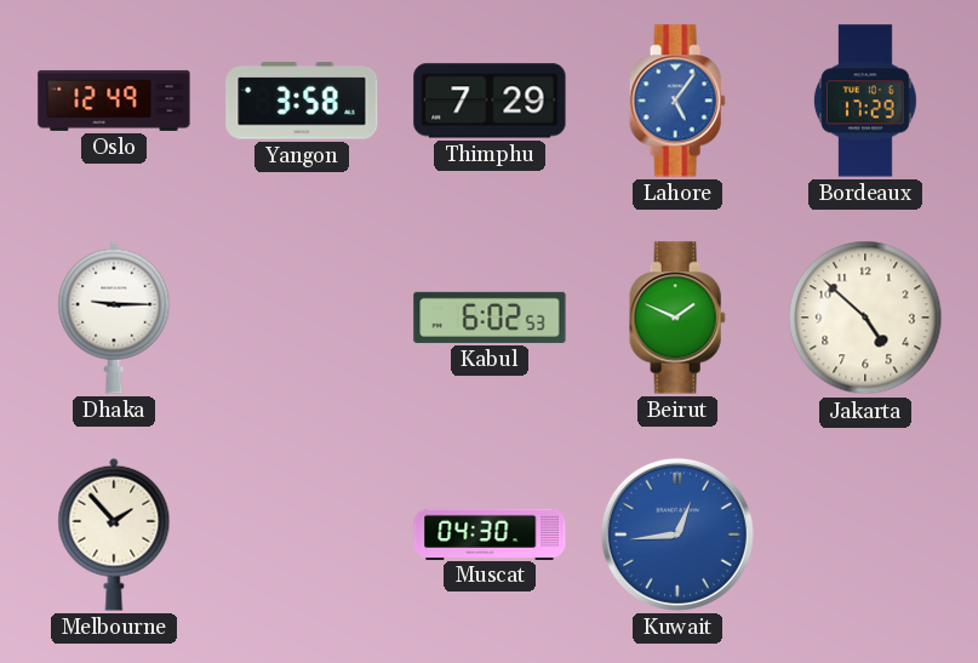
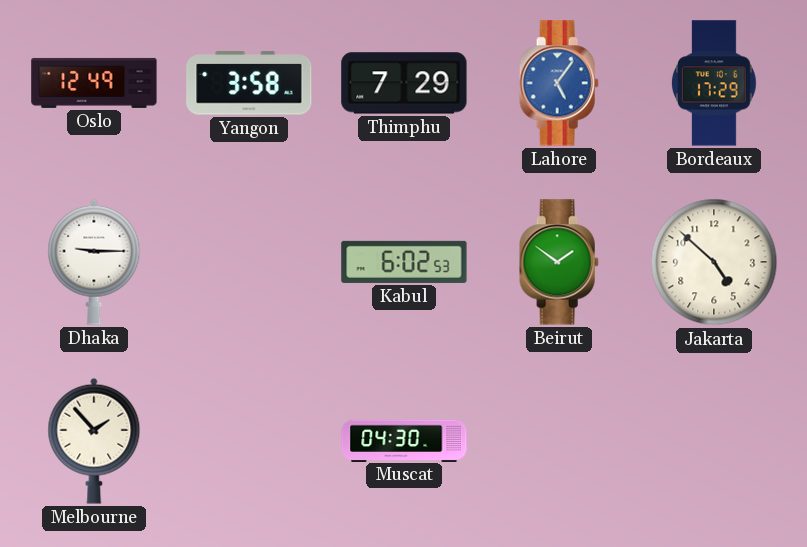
Beirut: 1:49 -> 1:51 (559, 262)
Kuwait: 12:44 -> none (677, 535)
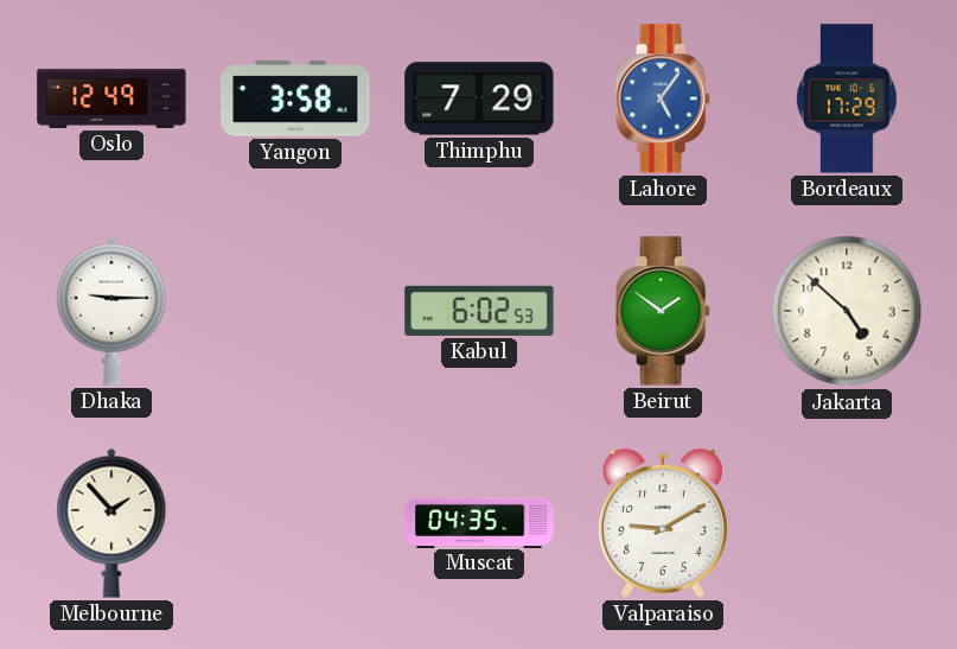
Muscat: 04:30 -> 04:35 (479, 522)
Valparaiso: none -> 9:10 (663, 523)
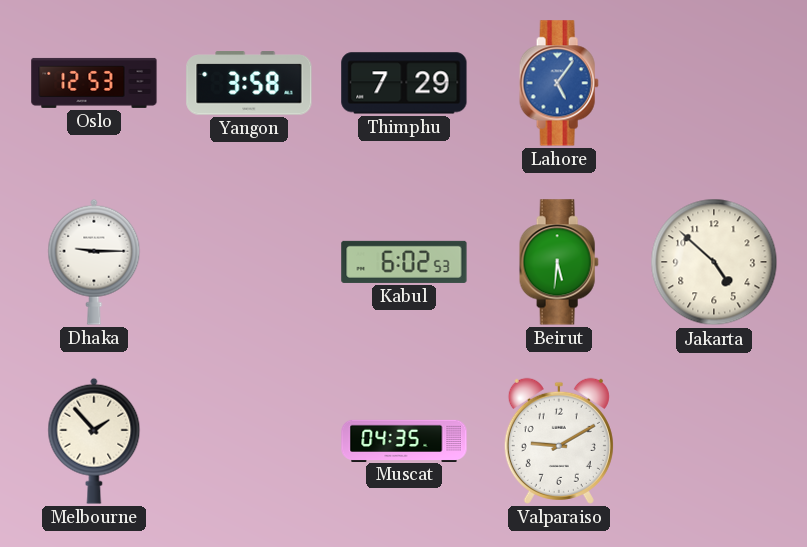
Oslo: 12:49 -> 12:53 (94, 83)
Bordeaux: 17:29 -> none (847, 98)
Beirut: 1:51 -> 5:31 (559, 262)
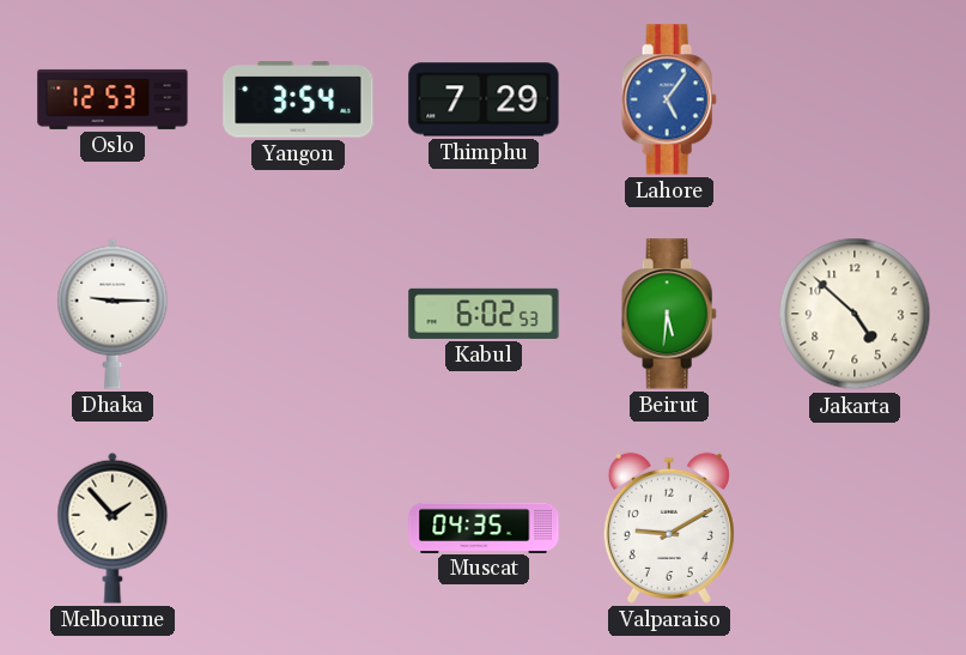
Yangon: 3:58 -> 3:54 (298, 99)
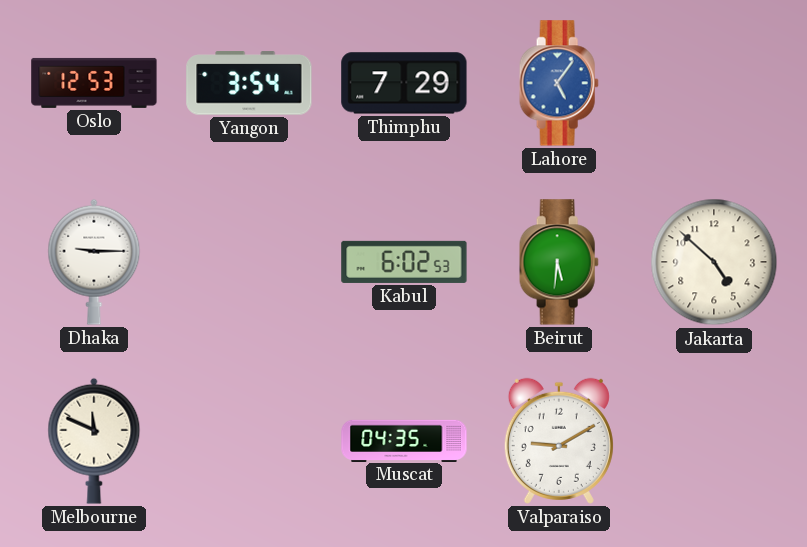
Melbourne: 1:53 -> 11:49 (94, 441)
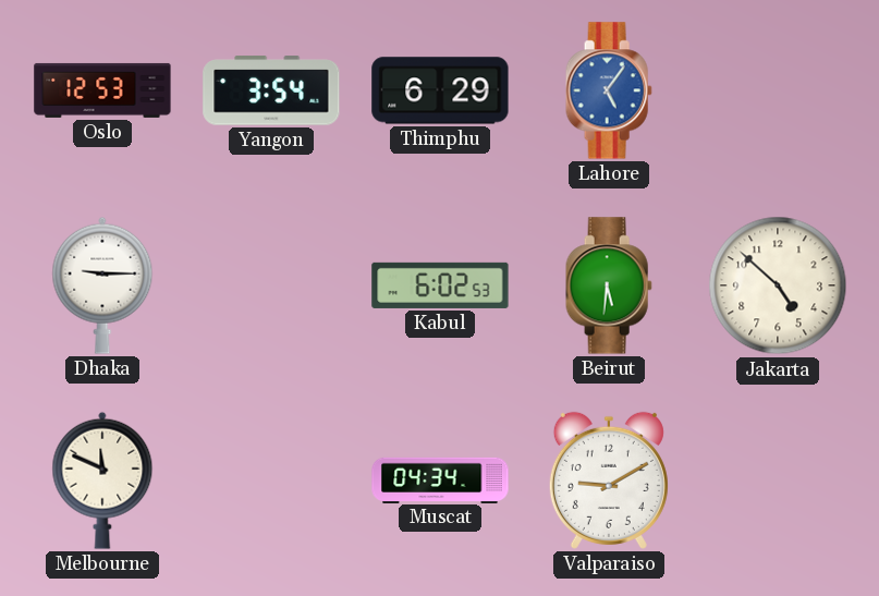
Thimphu: 7:29 -> 6:29 (440, 90)
Muscat: 04:35 -> 04:34 (440, 479)
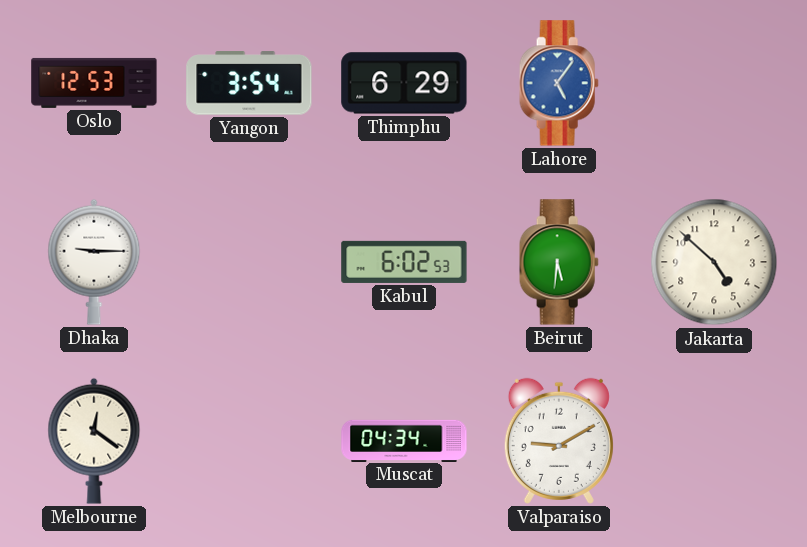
Melbourne: 11:49 -> 12:21 (94, 441)
